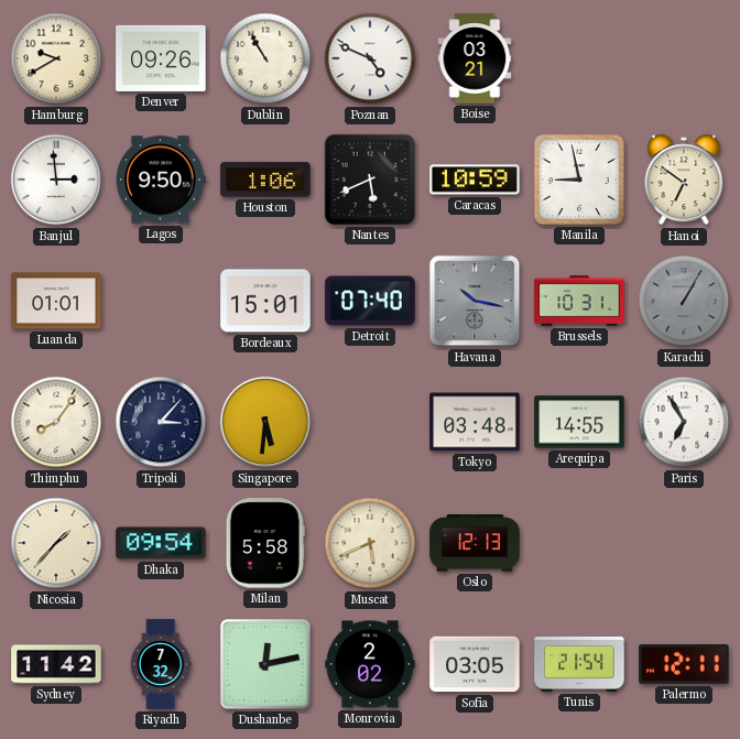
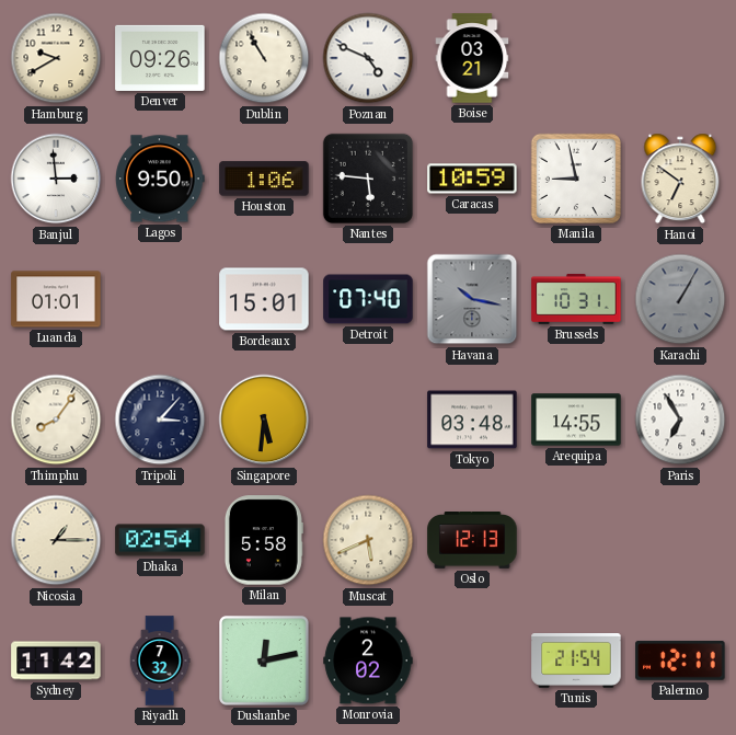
Nantes: 5:41 -> 5:46 (368, 179)
Nicosia: 1:37 -> 1:15 (56, 540)
Dhaka: 09:54 -> 02:54 (160, 540)
Sofia: 03:05 -> none (475, 664)
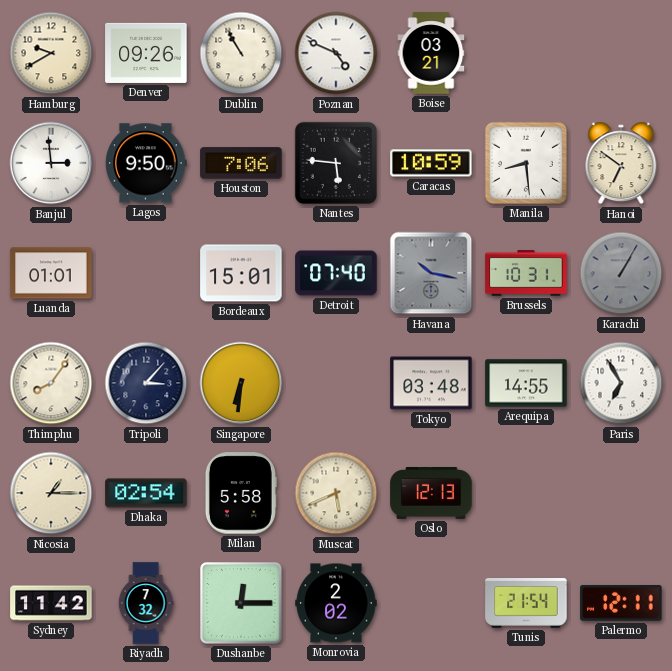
Houston: 1:06 -> 7:06 (241, 163)
Manila: 8:58 -> 8:29 (526, 163)
Singapore: 5:31 -> 6:31 (241, 383)
Dushanbe: 12:13 -> 12:15 (242, 604)
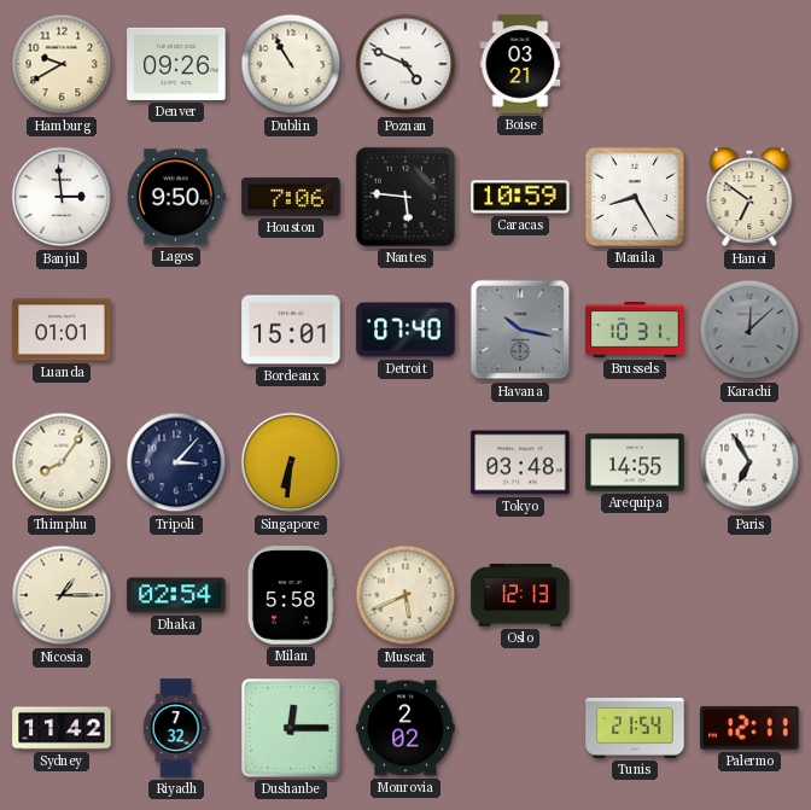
Manila: 8:29 -> 8:25 (635, 197)
Karachi: 1:05 -> 12:08 (749, 330)
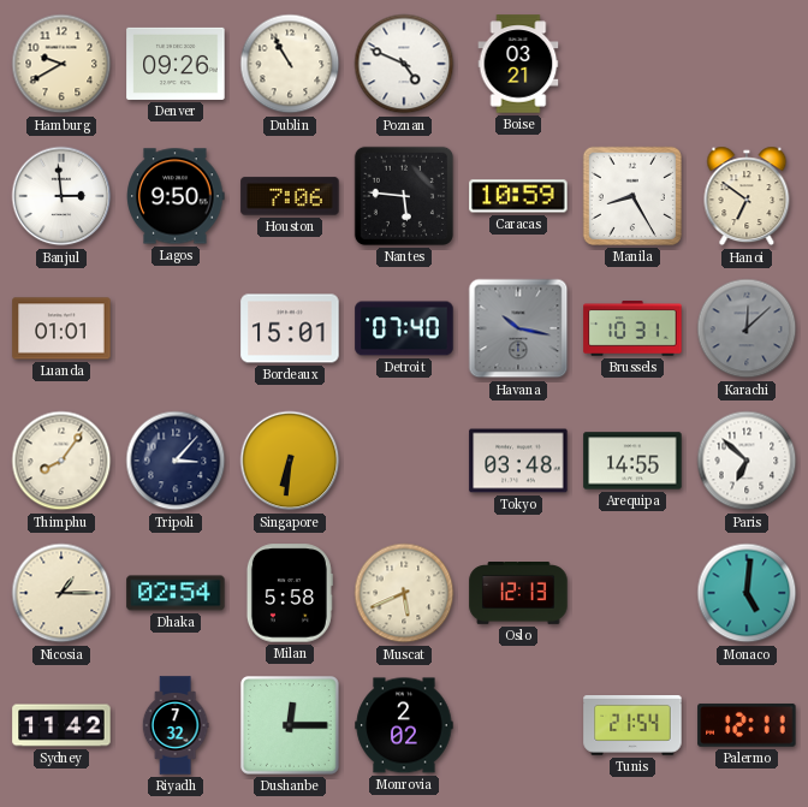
Paris: 6:55 -> 6:52 (747, 461)
Monaco: none -> 5:01 (747, 593)
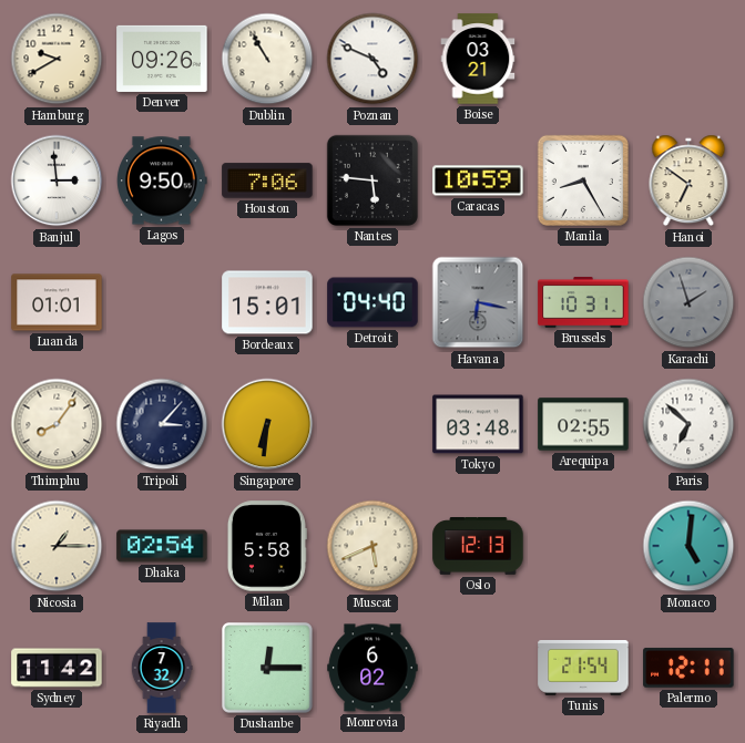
Detroit: 07:40 -> 04:40 (372, 302)
Havana: 10:17 -> 6:17 (478, 302)
Karachi: 12:08 -> 1:57 (688, 302)
Arequipa: 14:55 -> 02:55 (583, 424)
Monrovia: 2:02 -> 6:02 (372, 668)
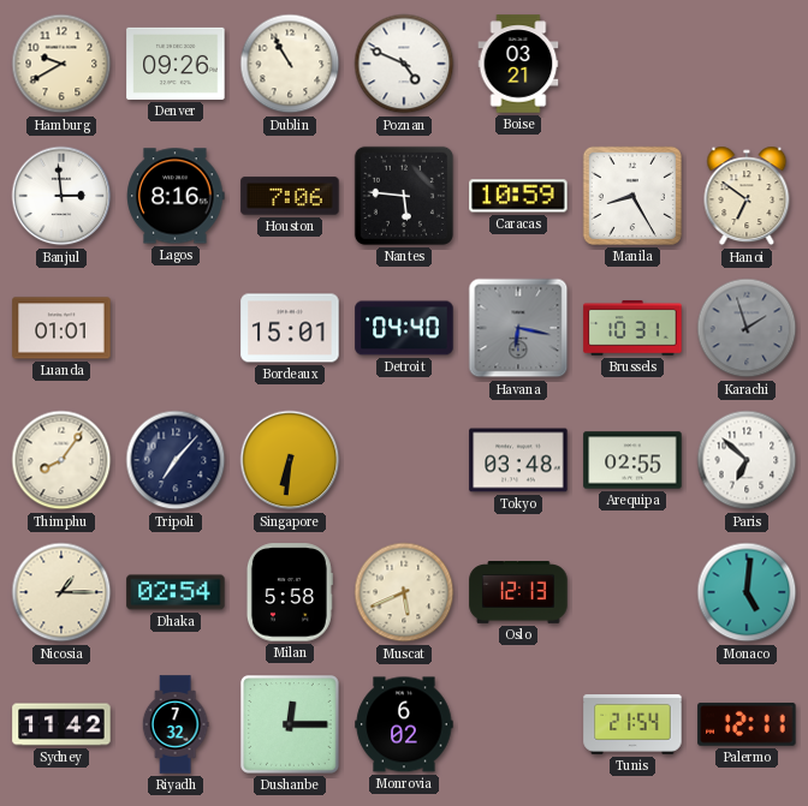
Lagos: 9:50 -> 8:16 (176, 196)
Tripoli: 3:07 -> 7:07 (176, 460)
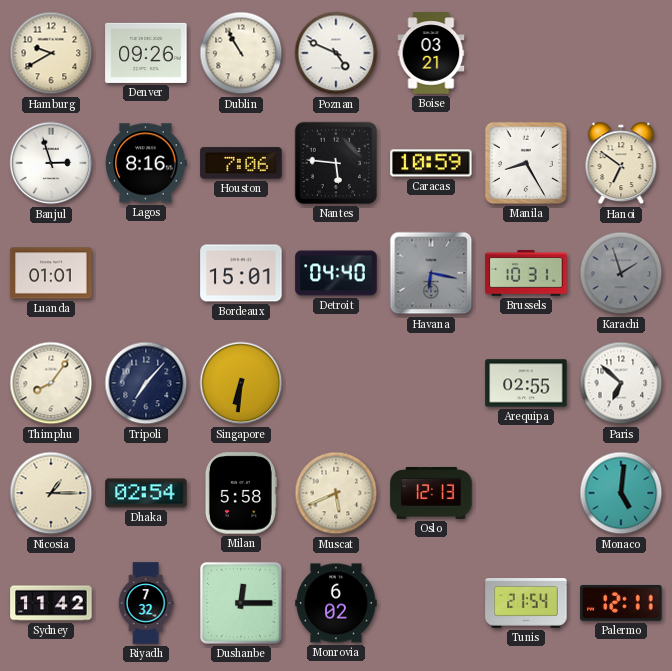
Banjul: 2:59 -> 2:57 (51, 163)
Tokyo: 03:48 -> none (518, 460)
